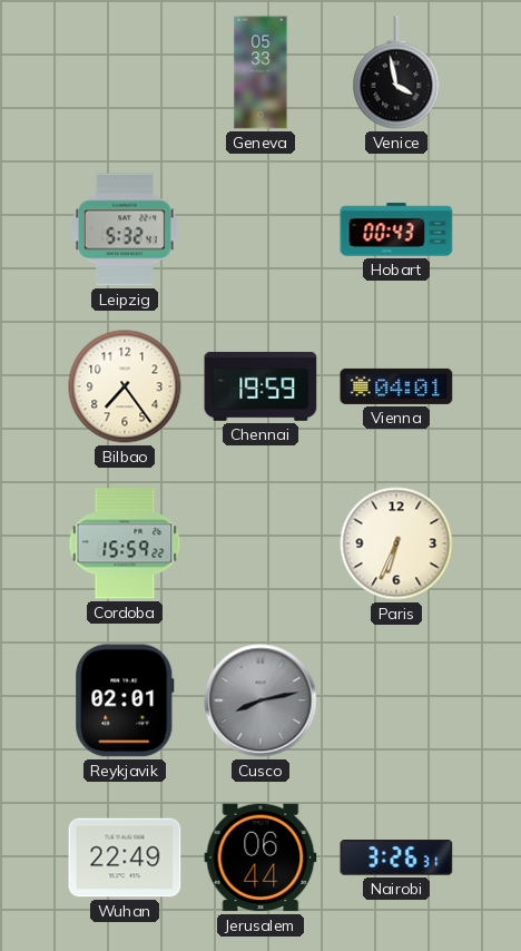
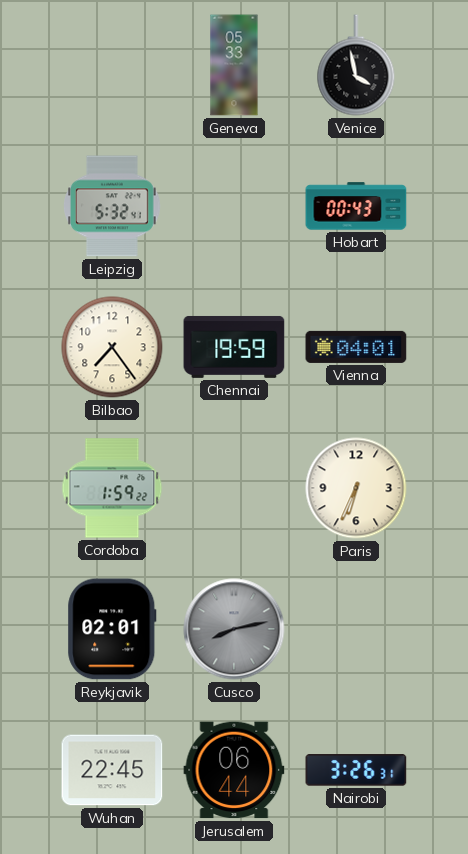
Cordoba: 15:59 -> 1:59 (112, 488)
Wuhan: 22:49 -> 22:45 (112, 770)
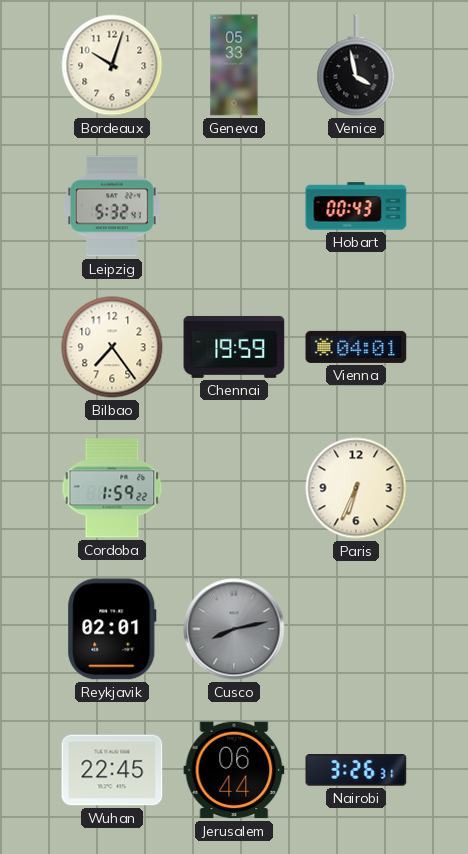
Bordeaux: none -> 10:03 (112, 65)
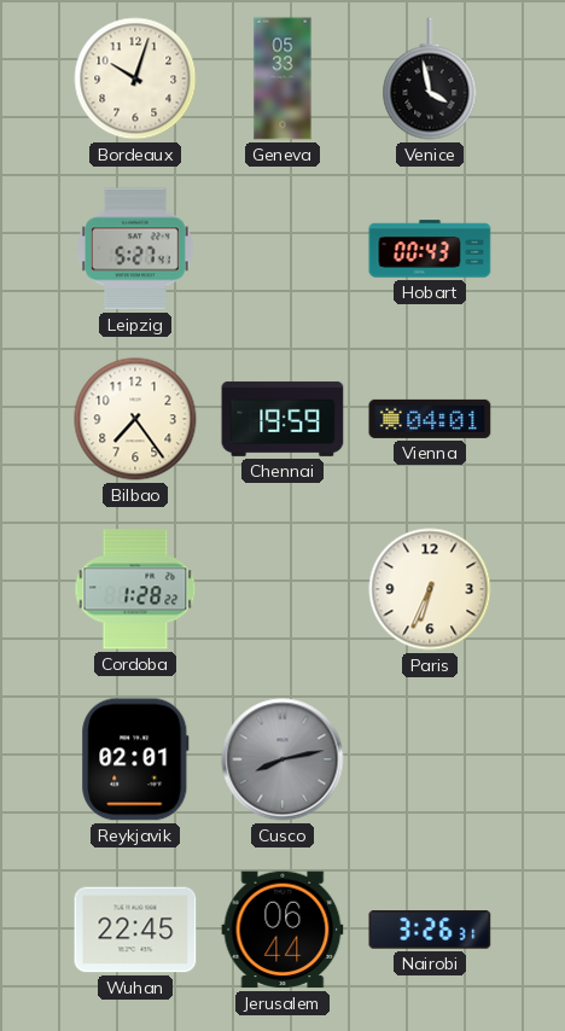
Leipzig: 5:32 -> 5:27 (136, 249)
Cordoba: 1:59 -> 1:28 (135, 589)
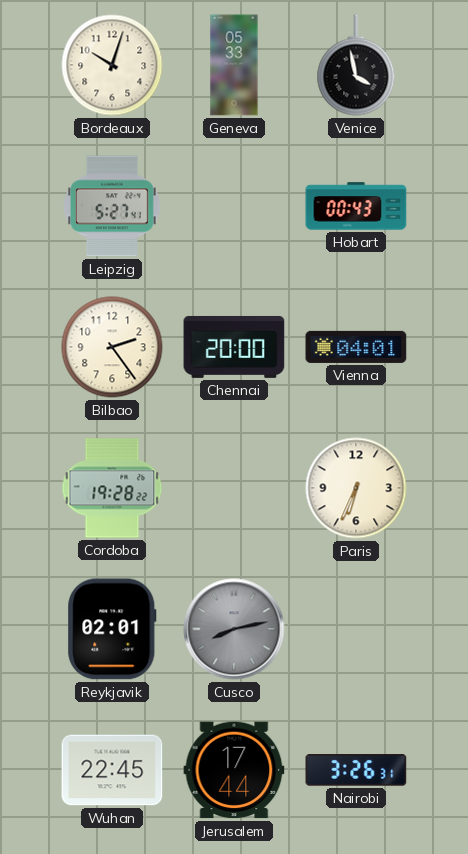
Bilbao: 7:24 -> 2:24 (112, 347)
Chennai: 19:59 -> 20:00 (234, 347)
Cordoba: 1:28 -> 19:28 (112, 488)
Jerusalem: 06:44 -> 17:44 (234, 770)
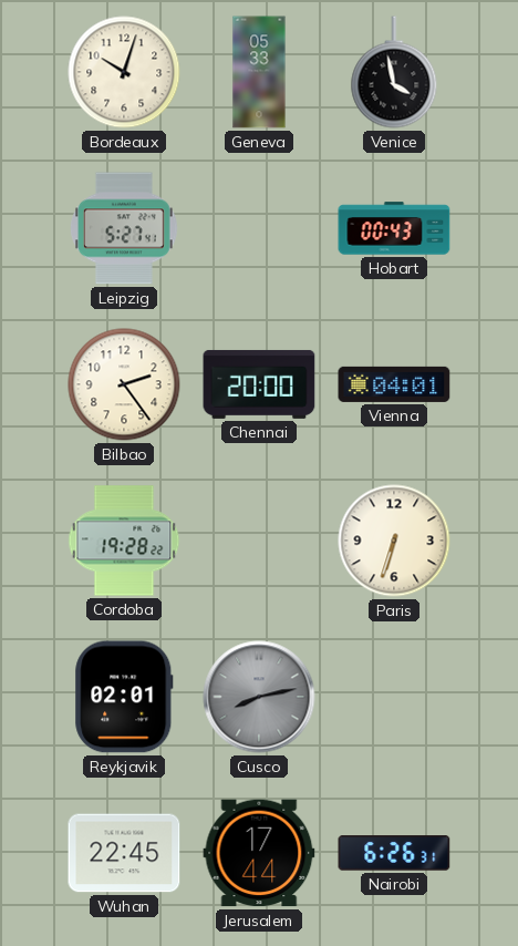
Paris: 6:34 -> 6:33 (394, 541)
Nairobi: 3:26 -> 6:26 (394, 853)
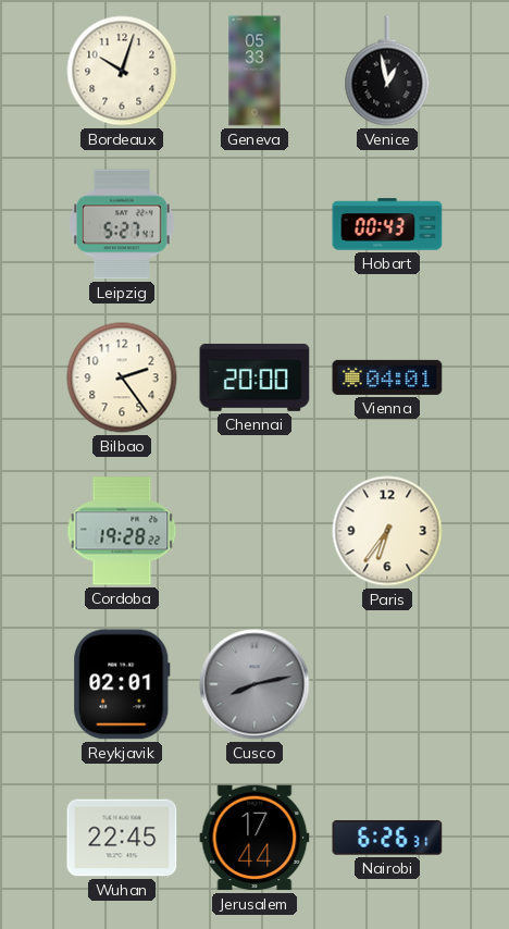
Venice: 3:58 -> 12:58 (387, 71)
Paris: 6:33 -> 6:36 (387, 531)
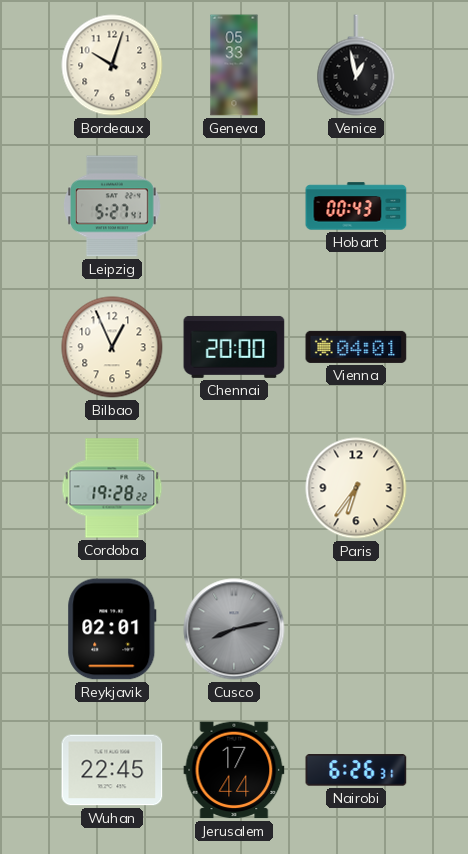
Bilbao: 2:24 -> 12:56 (112, 347)
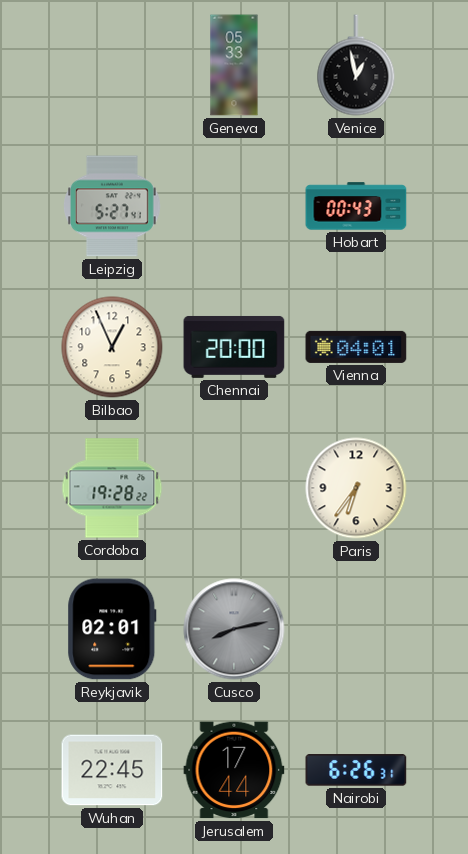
Bordeaux: 10:03 -> none (112, 65)
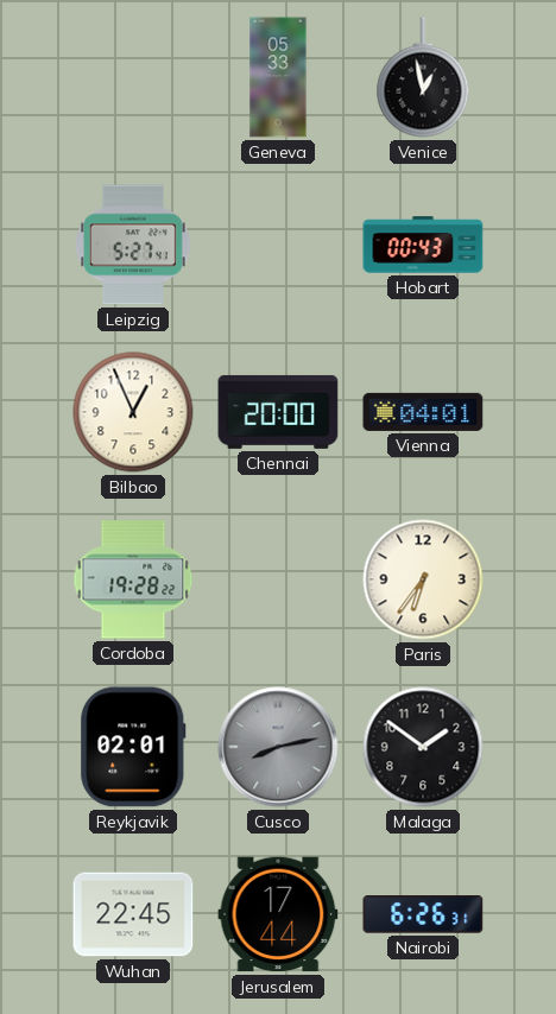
Malaga: none -> 1:51 (423, 747)
